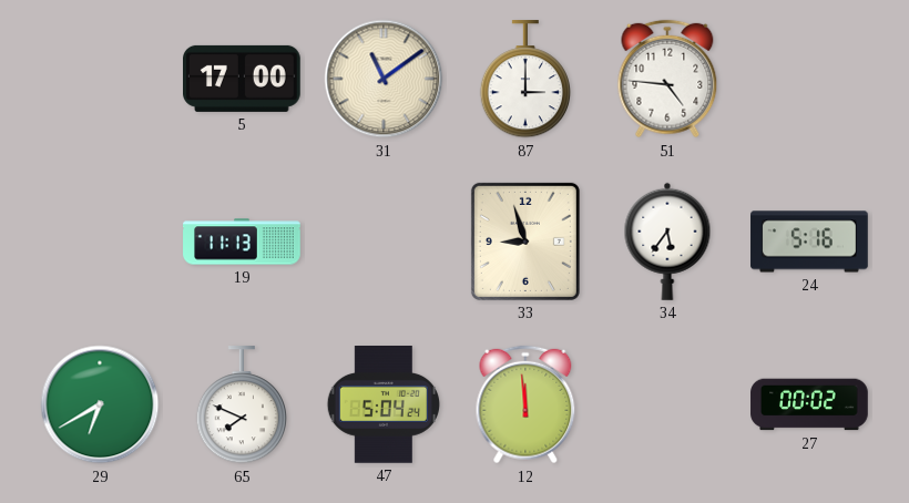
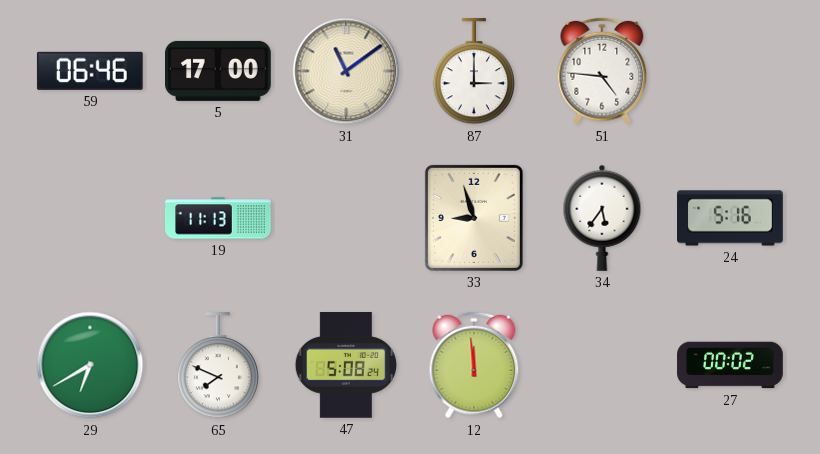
59: none -> 06:46 (90, 71)
47: 5:04 -> 5:08 (345, 365)
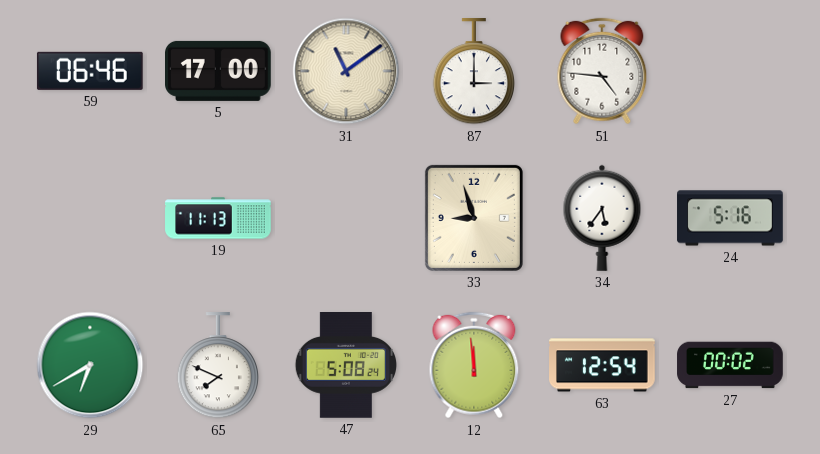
63: none -> 12:54 (602, 365)
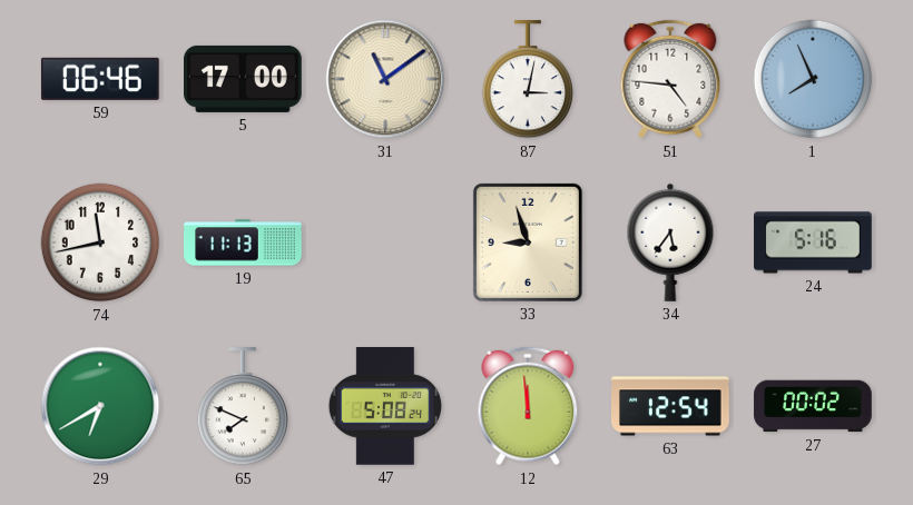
87: 3:00 -> 3:02 (528, 80)
1: none -> 7:56 (813, 79)
74: none -> 11:43 (100, 242)
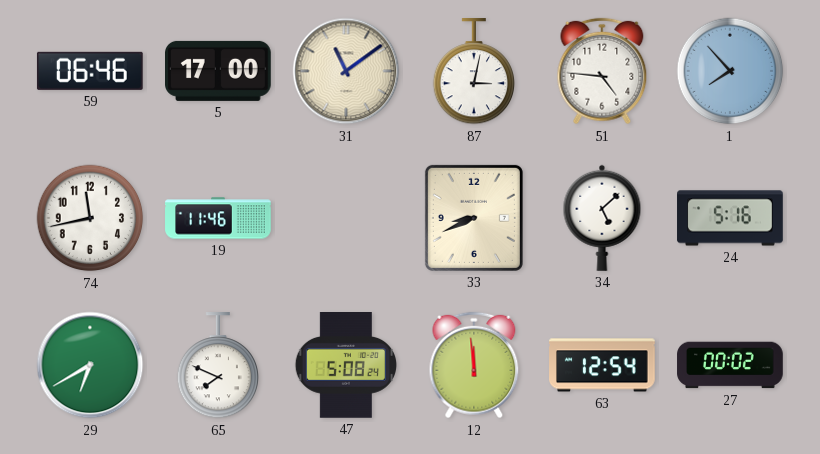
1: 7:56 -> 7:53 (730, 71)
19: 11:13 -> 11:46 (218, 218)
33: 8:57 -> 8:41 (474, 218)
34: 5:36 -> 5:08 (602, 218)
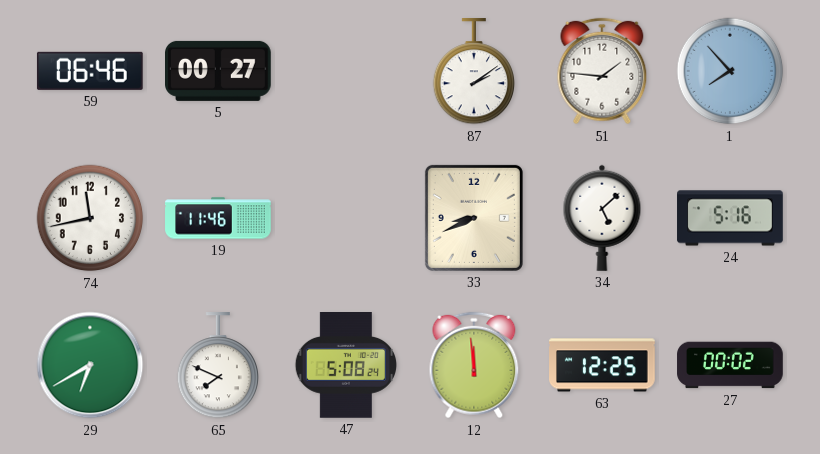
5: 17:00 -> 00:27 (219, 71)
31: 11:09 -> none (346, 71)
87: 3:02 -> 2:09 (474, 72)
51: 4:46 -> 1:46 (602, 71)
63: 12:54 -> 12:25 (602, 365)
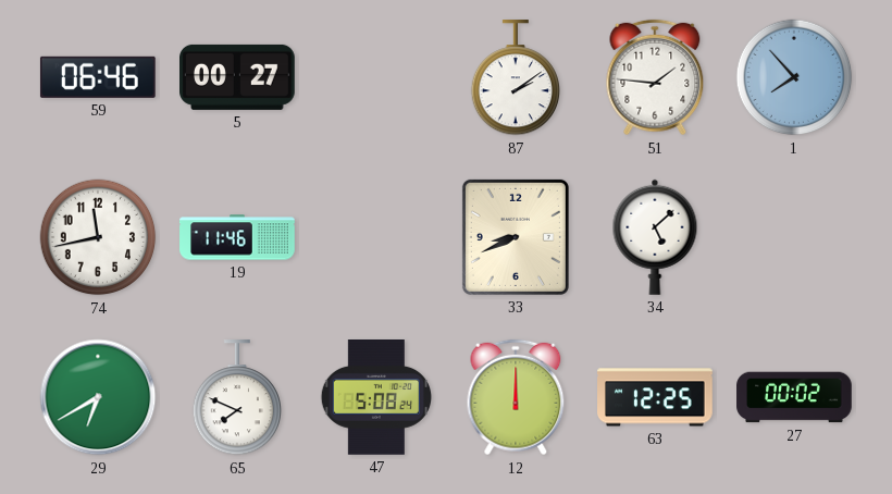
24: 5:16 -> none (730, 218)
12: 11:59 -> 12:00 (516, 397)
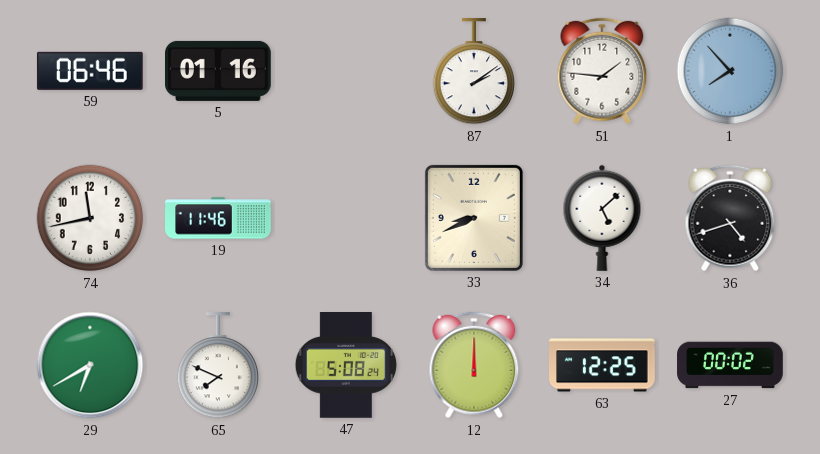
5: 00:27 -> 01:16 (219, 71)
36: none -> 4:42 (730, 218)
